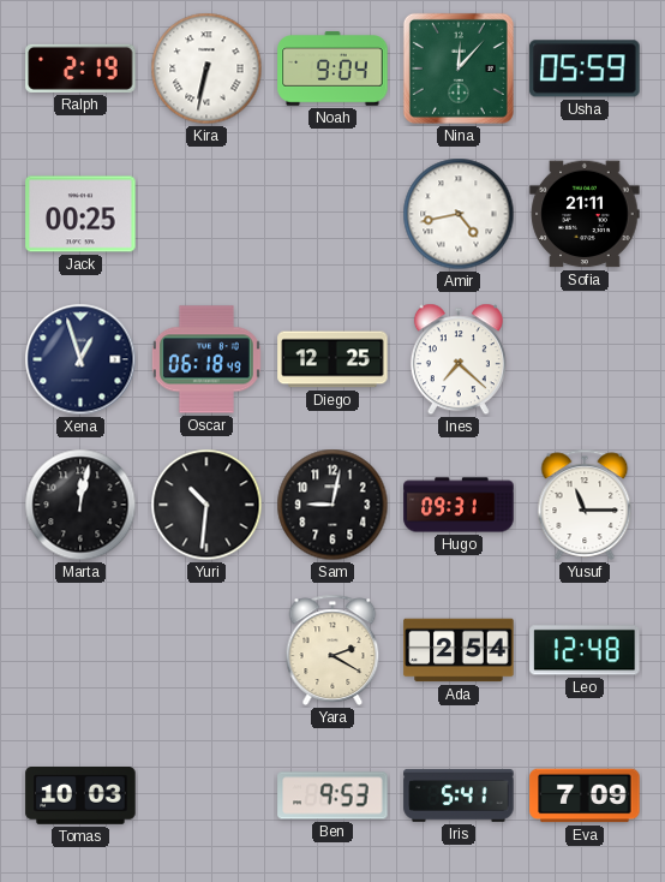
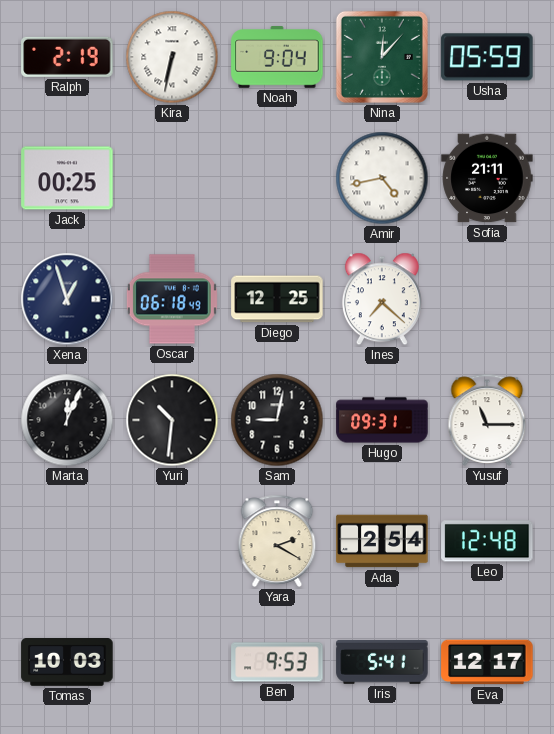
Marta: 12:02 -> 12:04 (67, 420)
Eva: 7:09 -> 12:17 (487, 662)
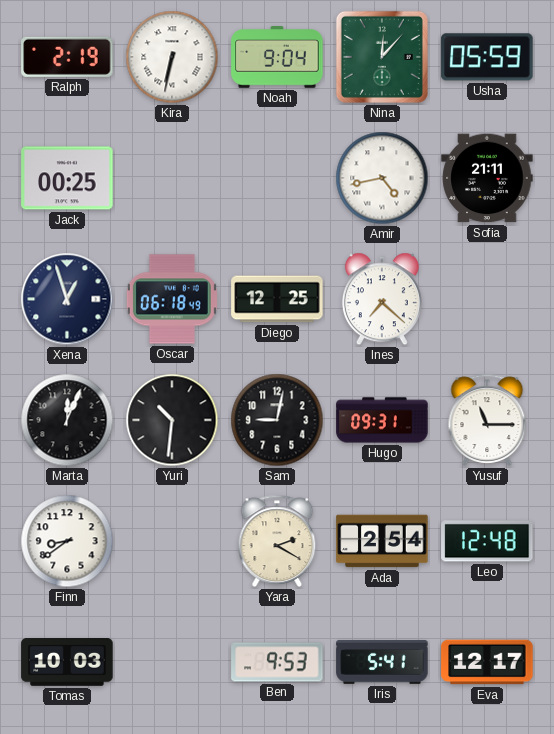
Finn: none -> 8:39 (67, 541)
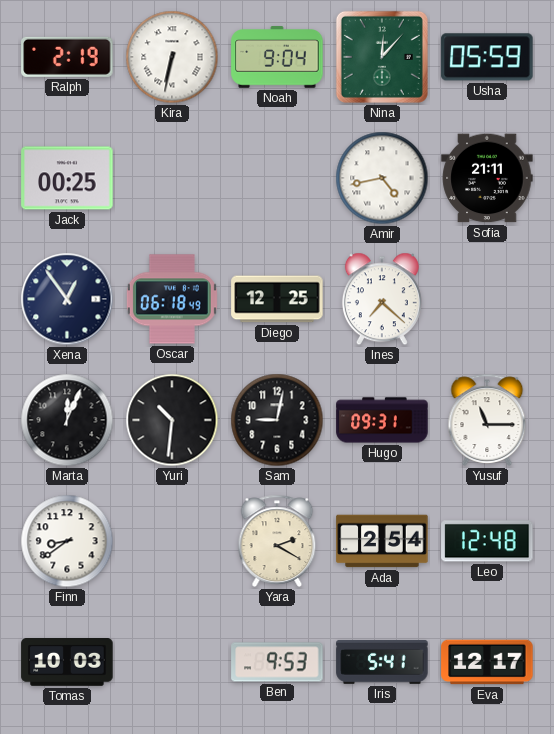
Xena: 12:57 -> 12:54 (67, 299)
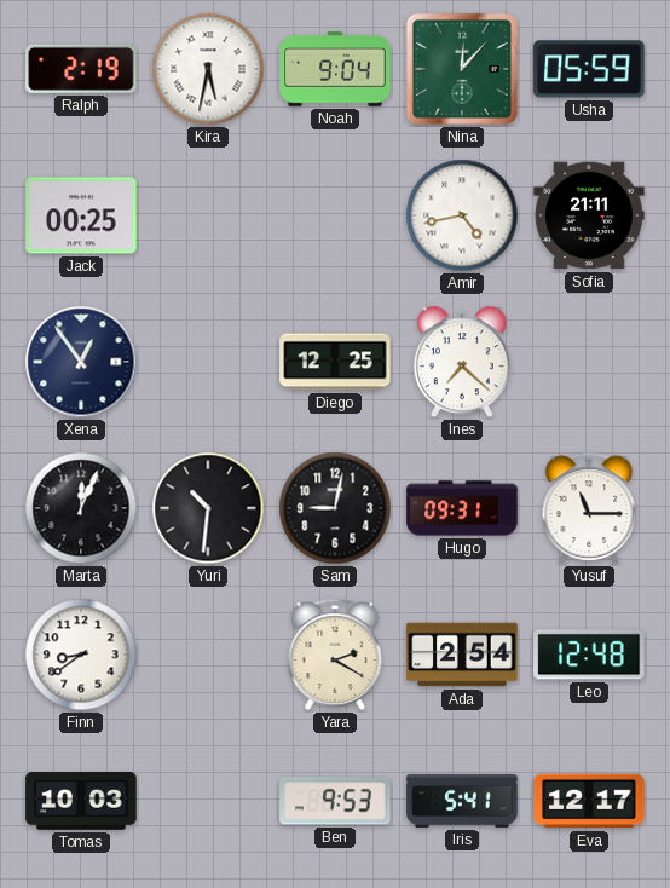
Kira: 6:32 -> 5:32 (208, 69)
Oscar: 06:18 -> none (172, 299)
